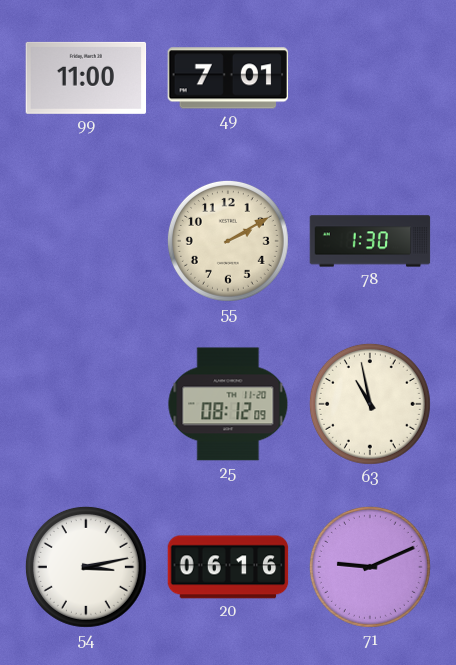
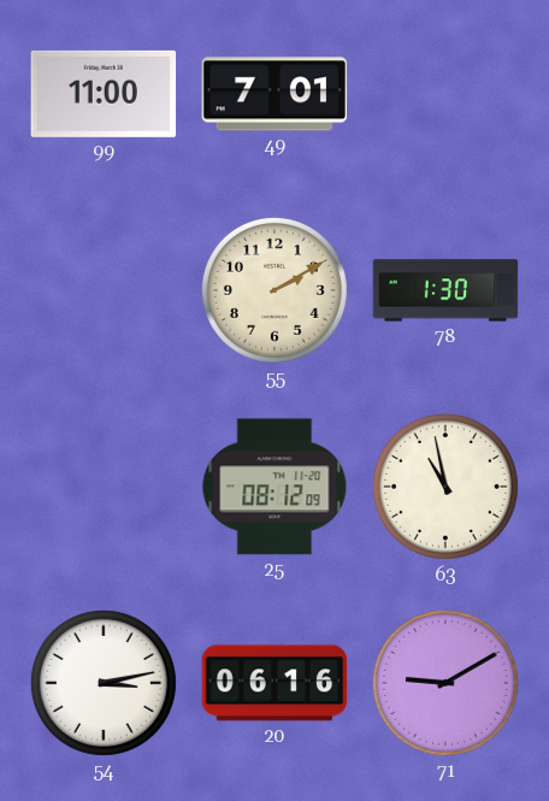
71: 9:11 -> 9:10 (445, 683)
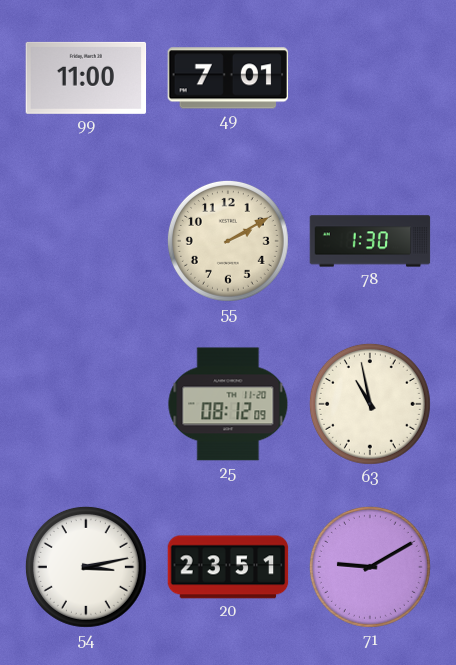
20: 06:16 -> 23:51 (228, 567)
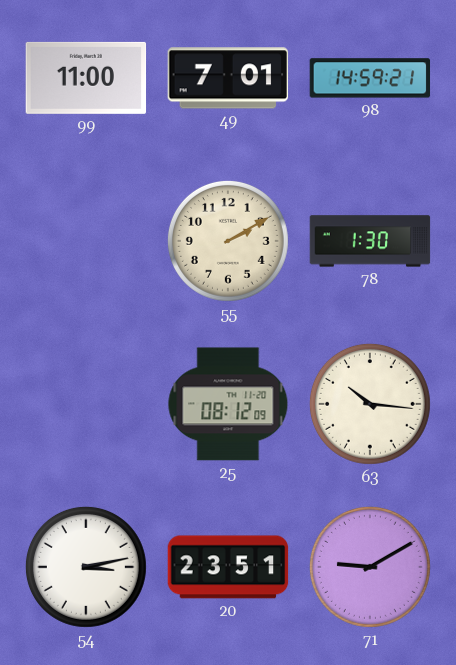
98: none -> 14:59 (370, 78)
63: 10:58 -> 10:16 (370, 404)
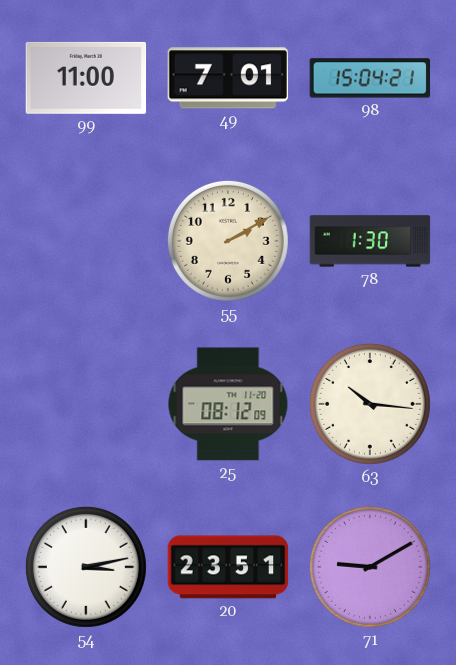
98: 14:59 -> 15:04 (370, 78)
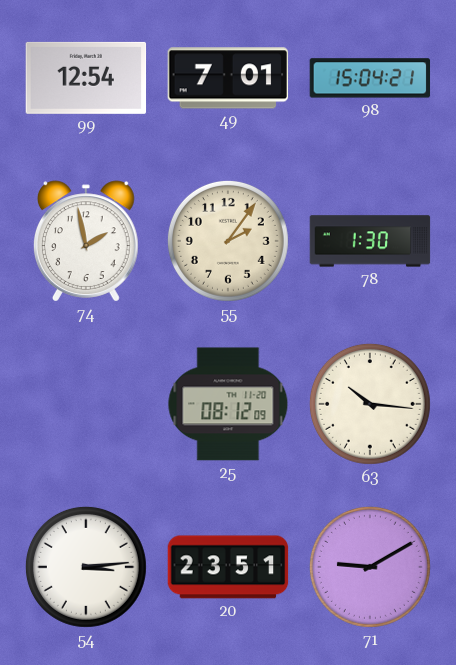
99: 11:00 -> 12:54 (86, 78)
74: none -> 1:58 (86, 241)
55: 2:10 -> 2:06 (228, 241)
54: 3:13 -> 3:14 (86, 567)
